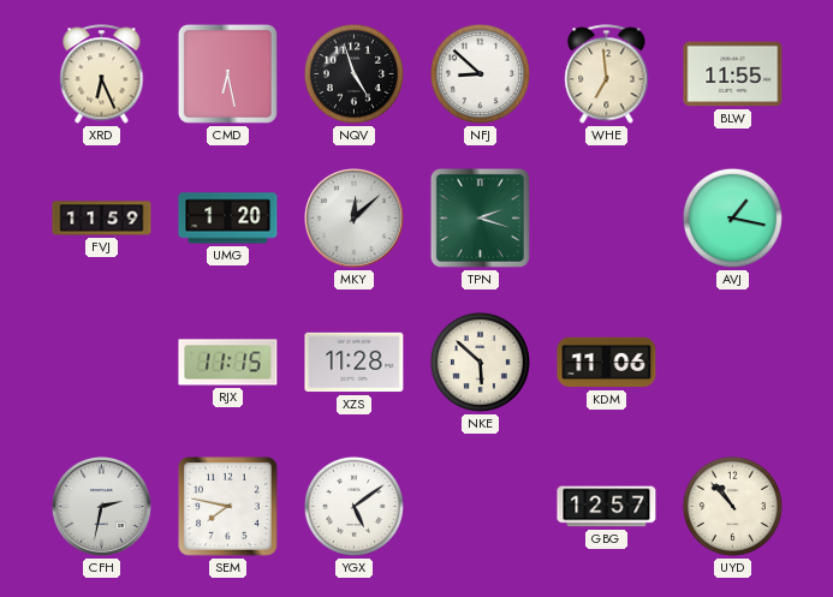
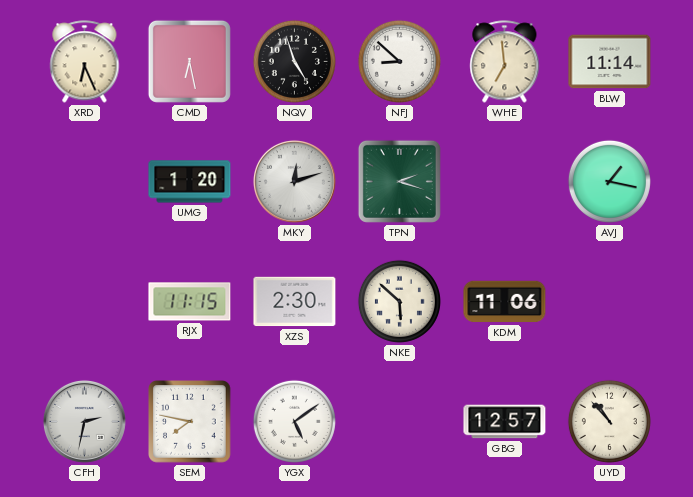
BLW: 11:55 -> 11:14 (610, 62)
FVJ: 11:59 -> none (102, 219)
MKY: 12:08 -> 12:12 (294, 181)
XZS: 11:28 -> 2:30 (295, 302)
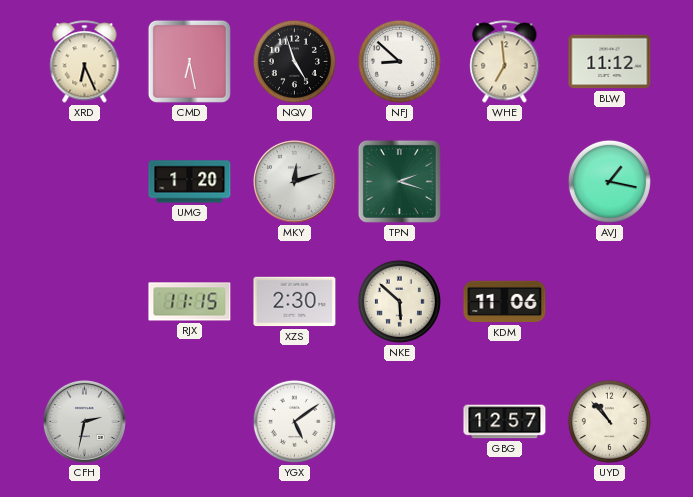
BLW: 11:14 -> 11:12 (610, 62)
SEM: 7:47 -> none (190, 422)
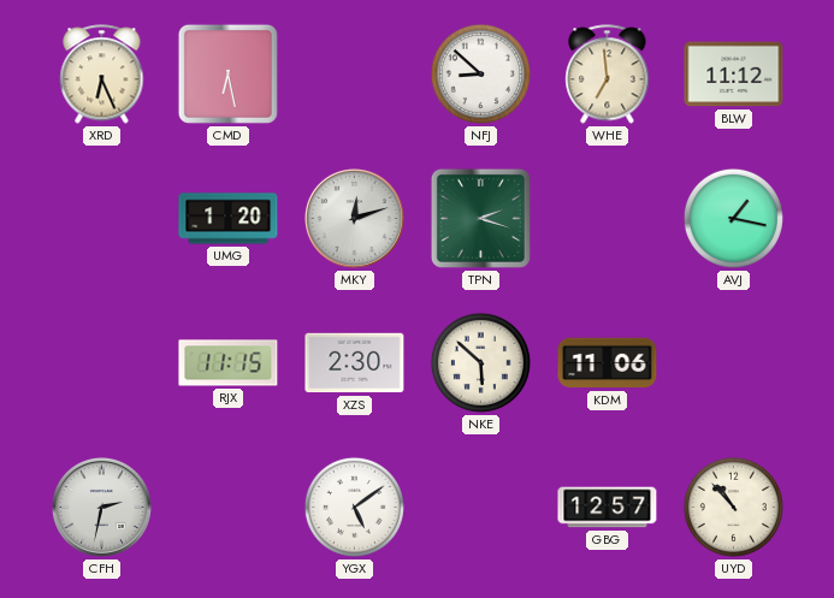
NQV: 4:57 -> none (294, 61)
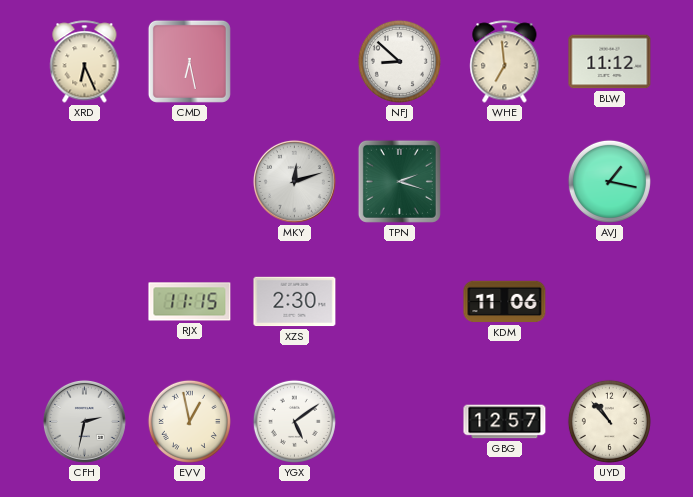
UMG: 1:20 -> none (229, 219)
NKE: 5:52 -> none (480, 362)
EVV: none -> 12:58 (189, 421)
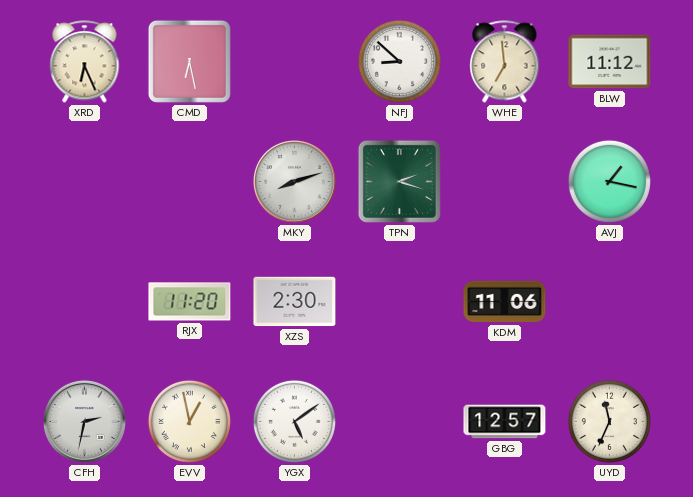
MKY: 12:12 -> 8:12 (294, 181)
RJX: 11:15 -> 11:20 (190, 302)
UYD: 10:53 -> 11:34 (609, 421)
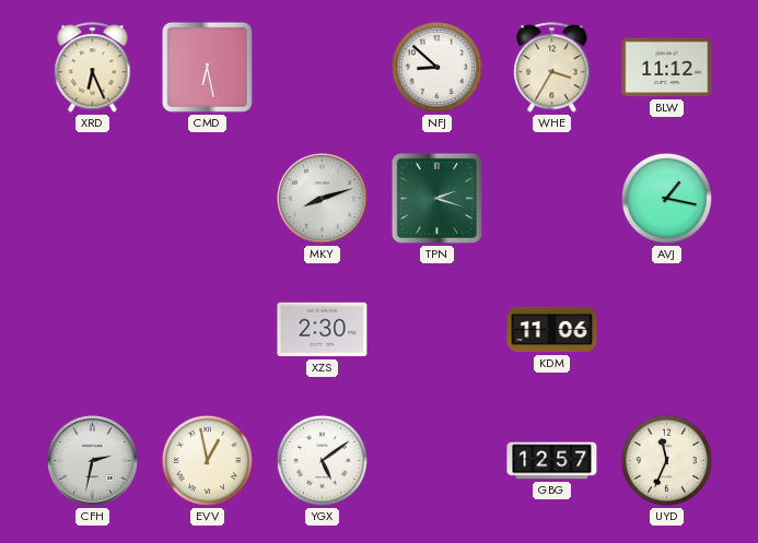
WHE: 6:59 -> 3:35 (552, 68)
RJX: 11:20 -> none (190, 302)
